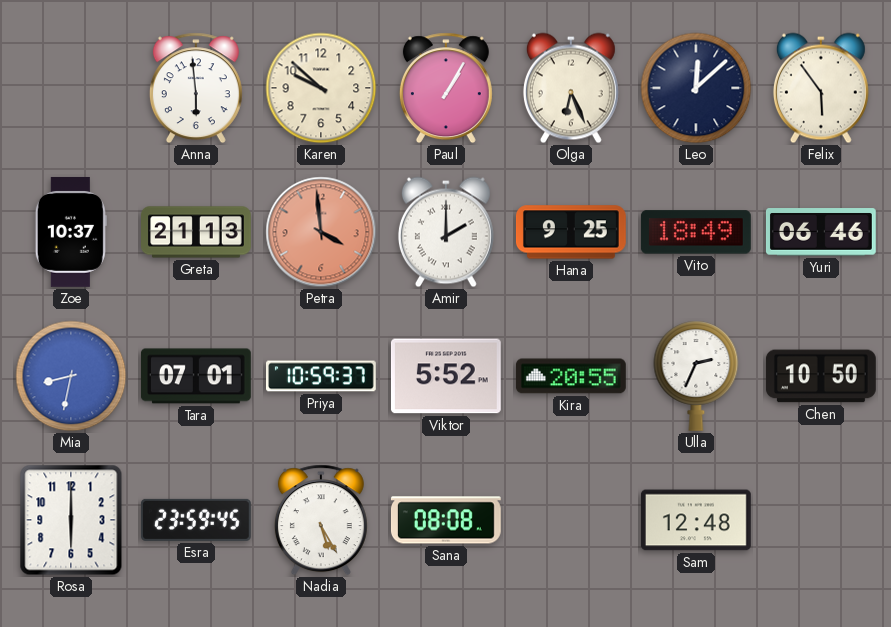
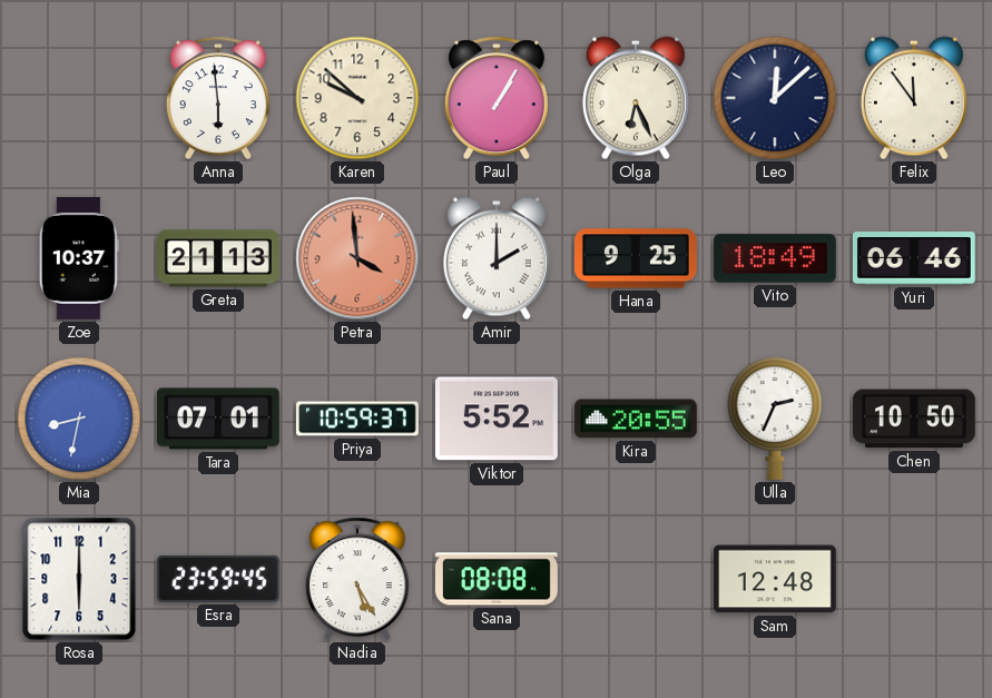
Felix: 5:54 -> 11:54 (914, 98)
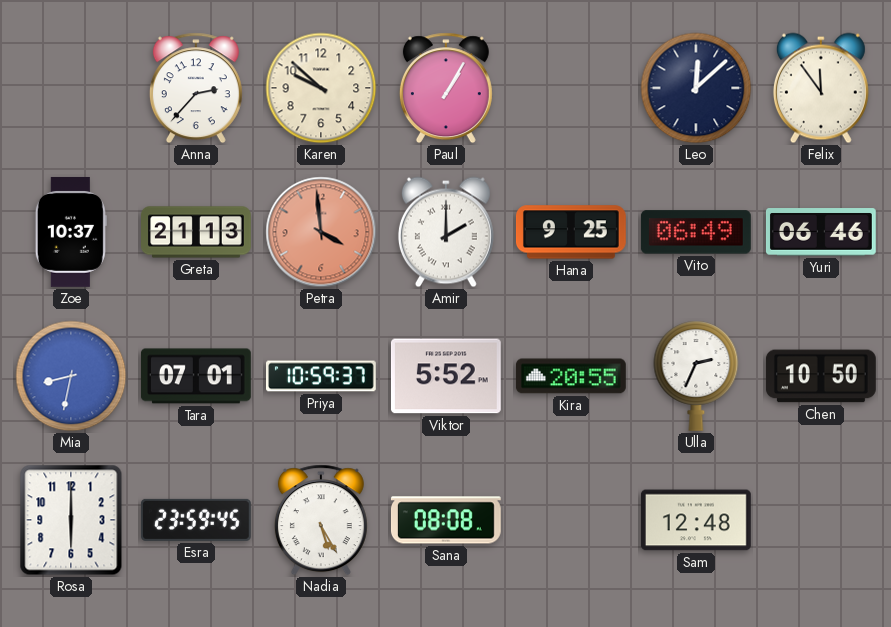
Anna: 5:59 -> 2:37 (196, 88)
Olga: 6:26 -> none (636, 98)
Vito: 18:49 -> 06:49 (696, 232)
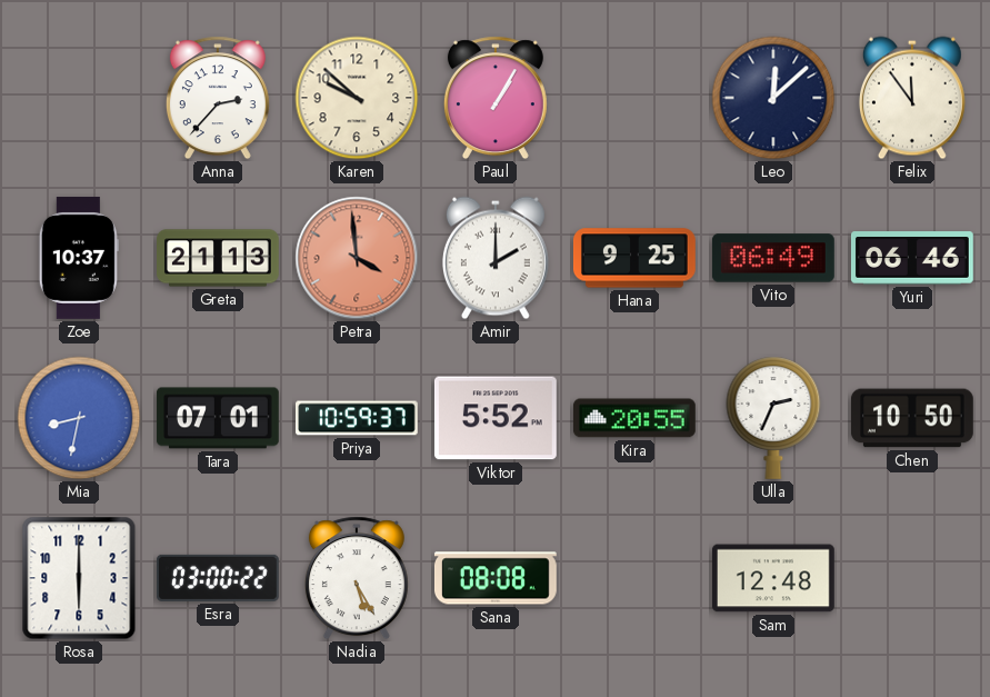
Esra: 23:59 -> 03:00 (218, 578)
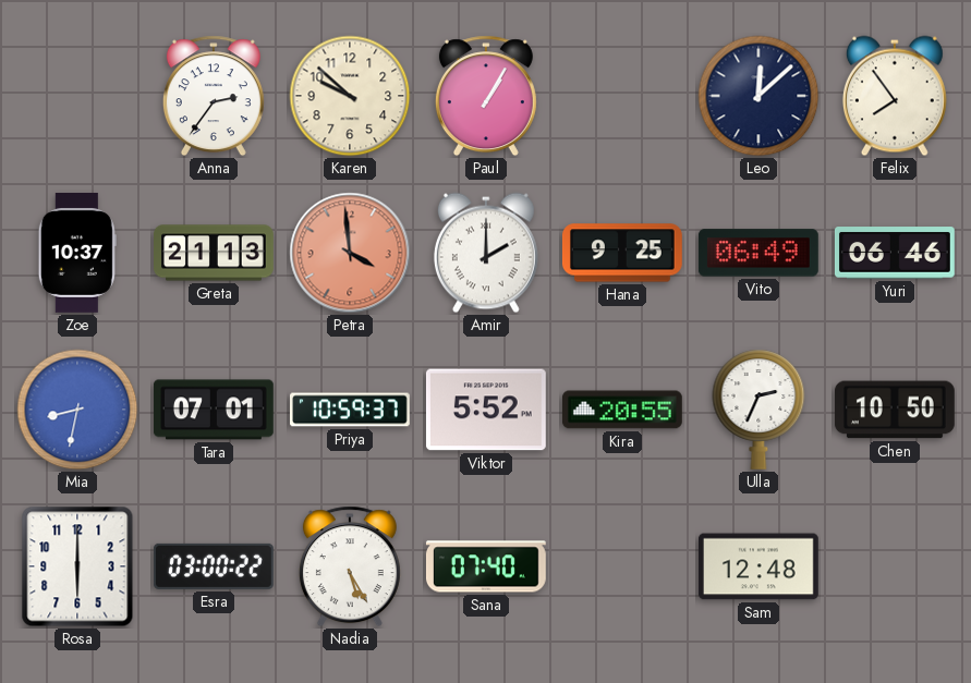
Anna: 2:37 -> 2:36 (214, 96)
Felix: 11:54 -> 7:54 (895, 96)
Sana: 08:08 -> 07:40 (486, 566)
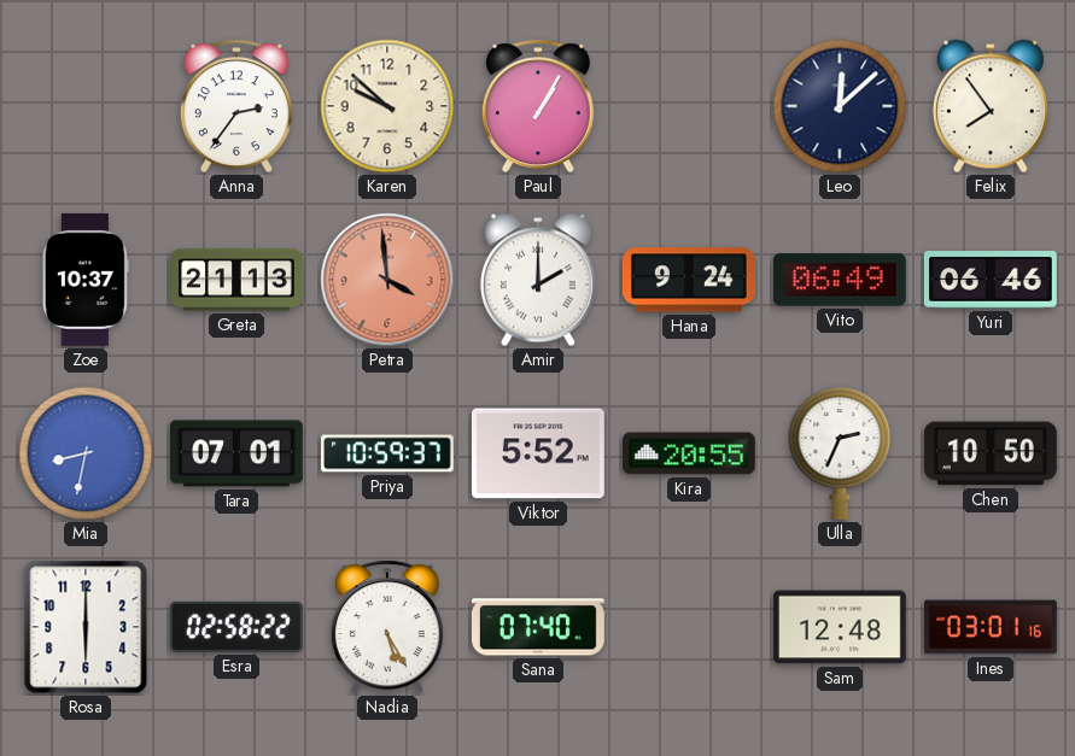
Hana: 9:25 -> 9:24 (689, 280)
Esra: 03:00 -> 02:58 (236, 627)
Ines: none -> 03:01 (991, 627)
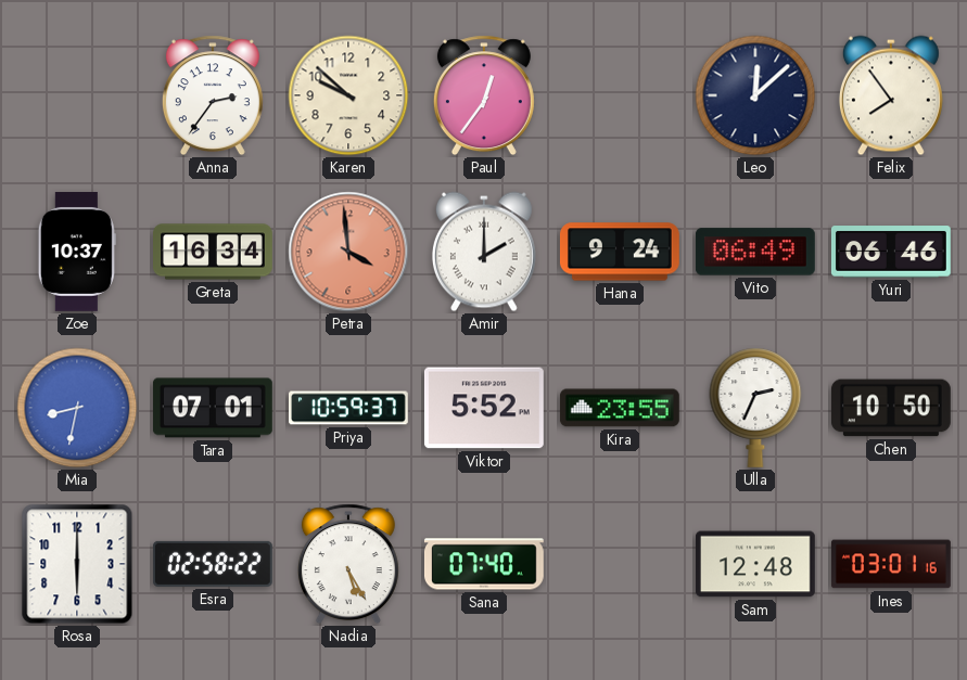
Paul: 1:05 -> 12:36 (484, 95)
Greta: 21:13 -> 16:34 (214, 252)
Kira: 20:55 -> 23:55 (620, 408)
